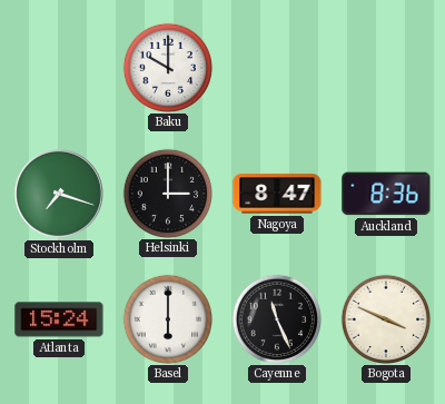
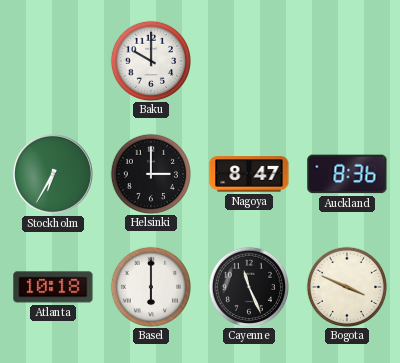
Stockholm: 7:18 -> 6:35 (53, 174)
Atlanta: 15:24 -> 10:18 (53, 287)
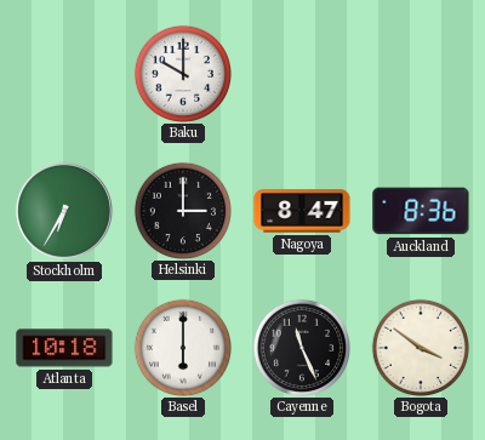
Bogota: 3:49 -> 3:51 (420, 347)
